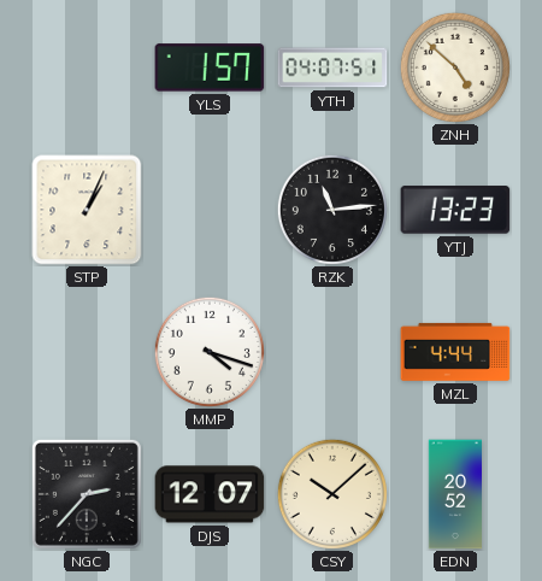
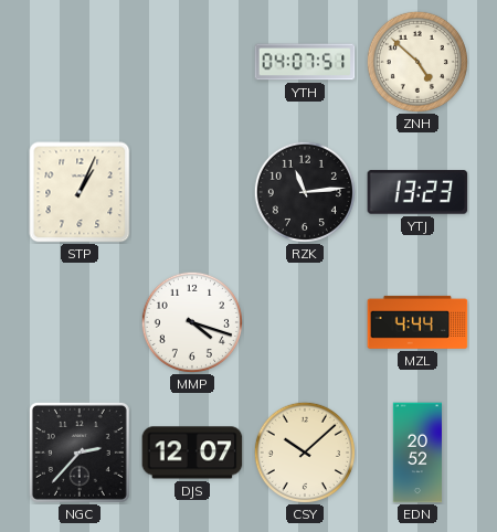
YLS: 1:57 -> none (210, 68)
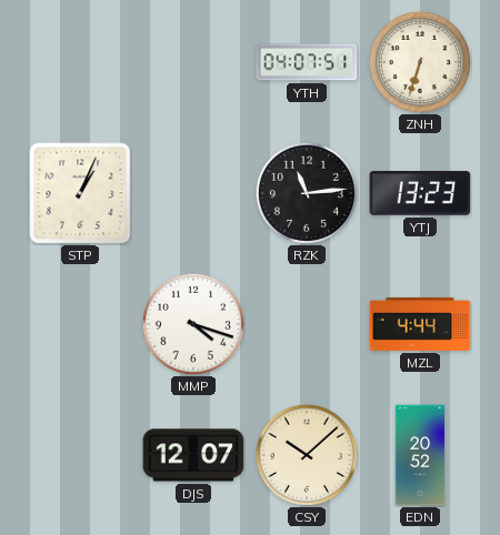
ZNH: 4:52 -> 6:33 (420, 62)
NGC: 2:37 -> none (80, 453)
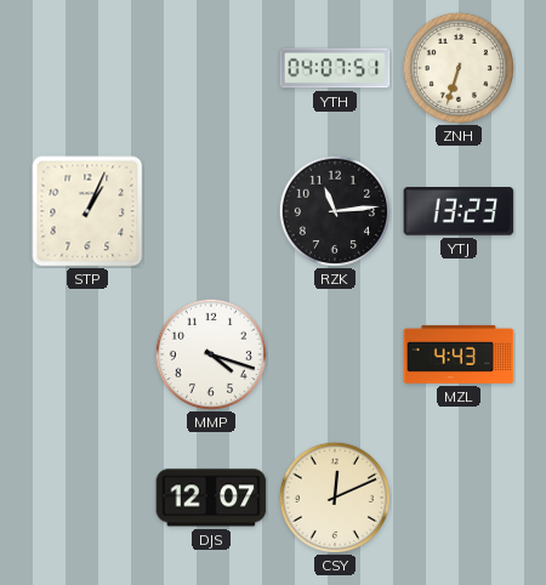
MZL: 4:44 -> 4:43 (459, 354)
CSY: 10:08 -> 12:11 (335, 498)
EDN: 20:52 -> none (419, 455)
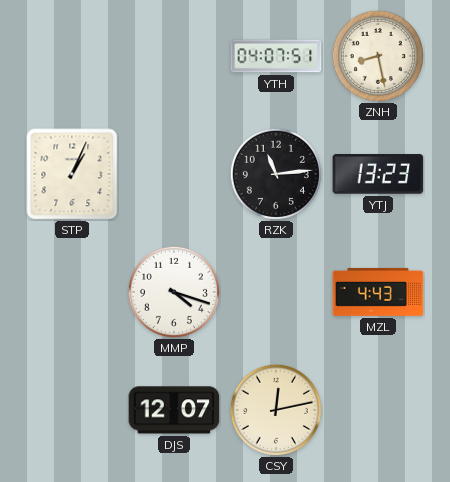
ZNH: 6:33 -> 8:28 (378, 56)
CSY: 12:11 -> 12:13 (276, 410)
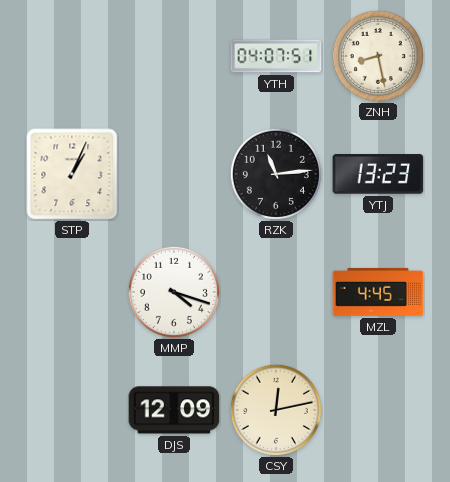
MZL: 4:43 -> 4:45 (378, 292)
DJS: 12:07 -> 12:09 (174, 410)
